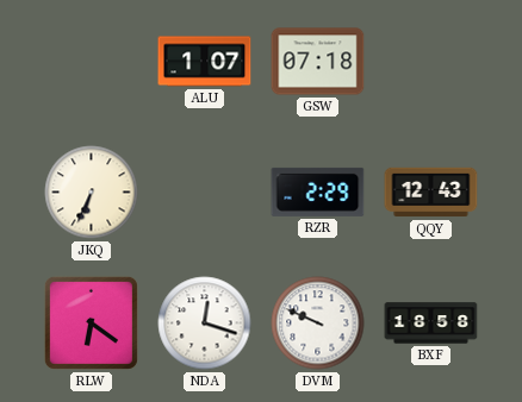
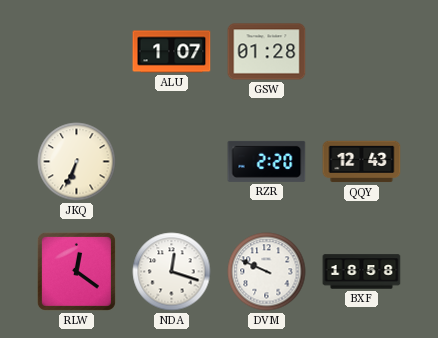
GSW: 07:18 -> 01:28 (267, 52)
RZR: 2:29 -> 2:20 (267, 161)
RLW: 6:21 -> 12:21 (76, 271)
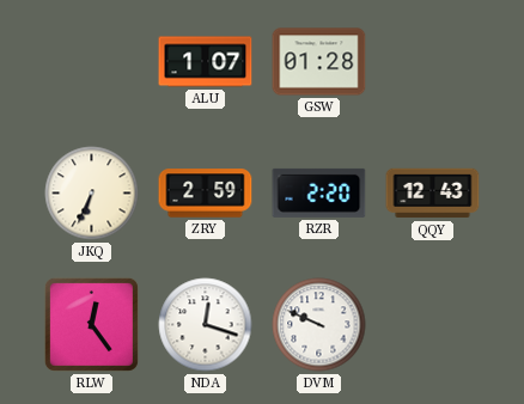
ZRY: none -> 2:59 (206, 194)
RLW: 12:21 -> 12:24 (91, 324)
BXF: 18:58 -> none (362, 272)
